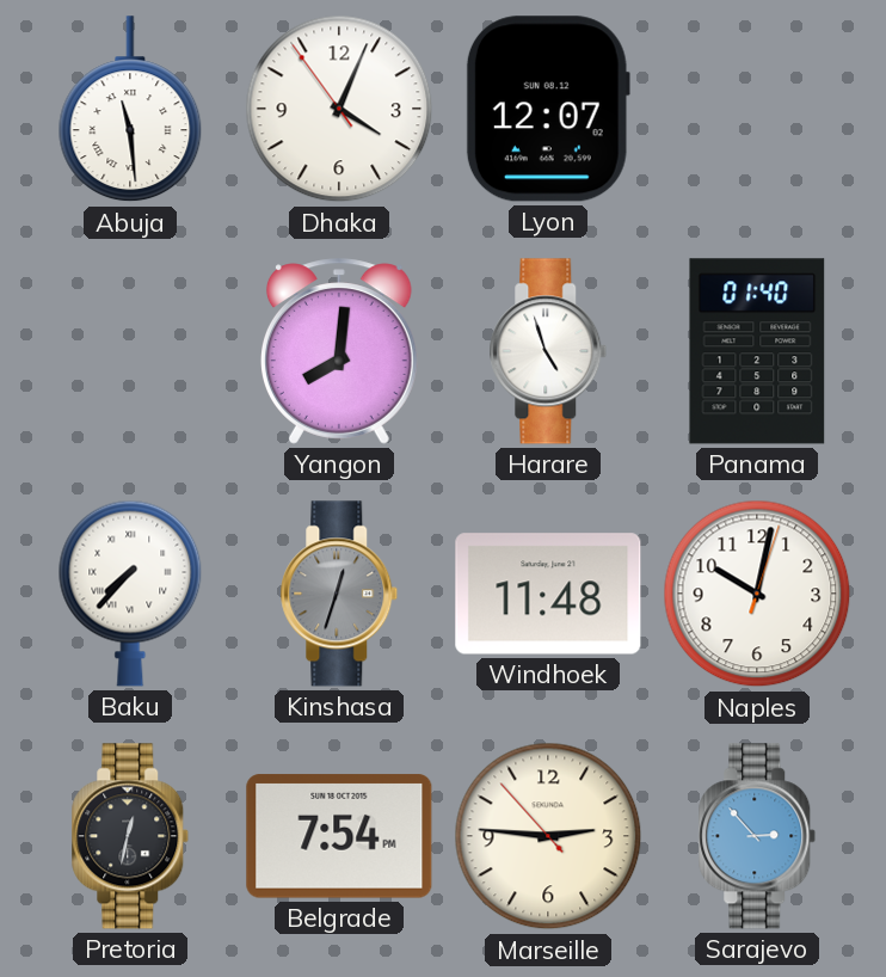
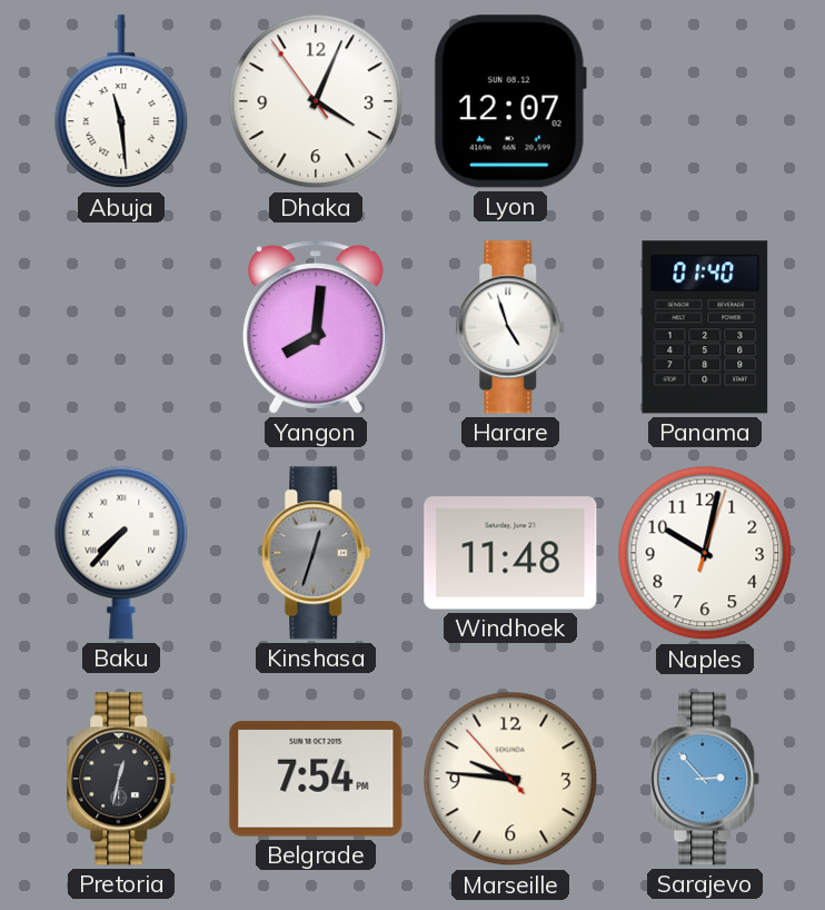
Marseille: 2:45 -> 9:45 (510, 779)
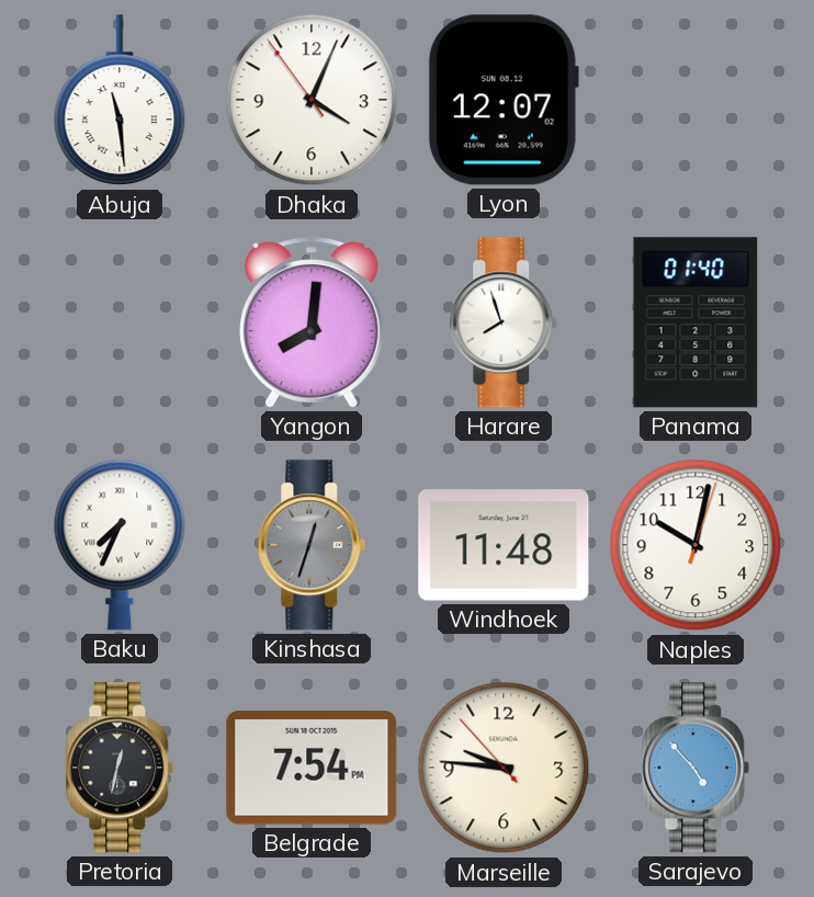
Harare: 4:57 -> 7:57 (504, 322)
Baku: 7:37 -> 7:34 (120, 545)
Sarajevo: 2:53 -> 4:53 (696, 768)
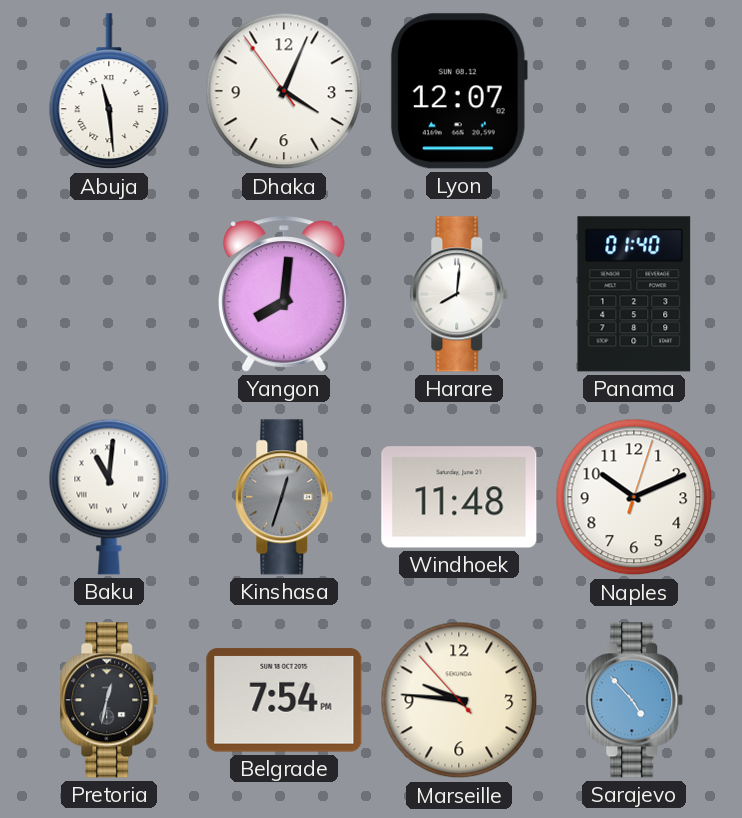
Harare: 7:57 -> 8:01 (459, 294)
Baku: 7:34 -> 11:01 (109, 497)
Naples: 10:02 -> 10:11 (634, 497)
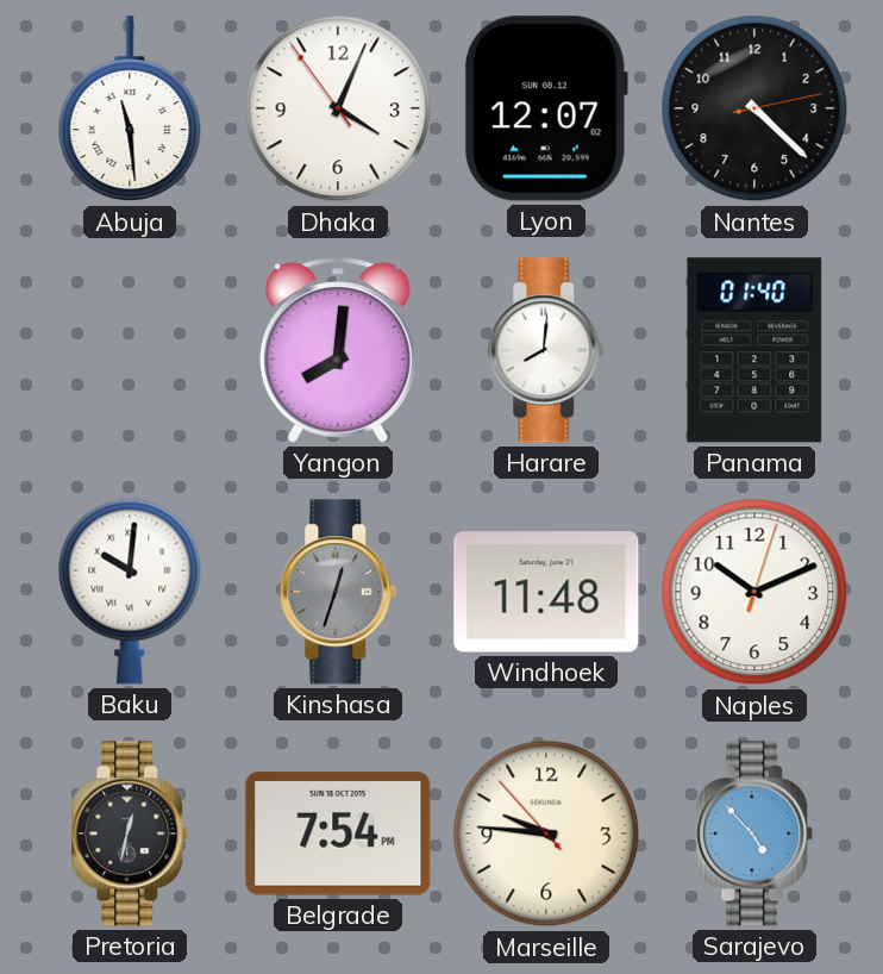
Nantes: none -> 4:22 (754, 108)
Baku: 11:01 -> 10:01 (130, 592)
